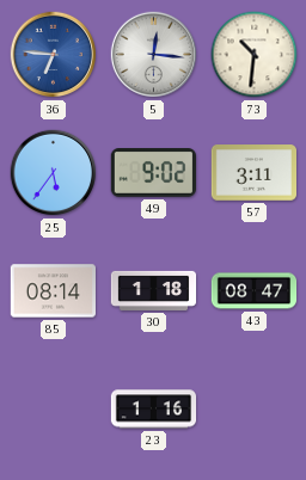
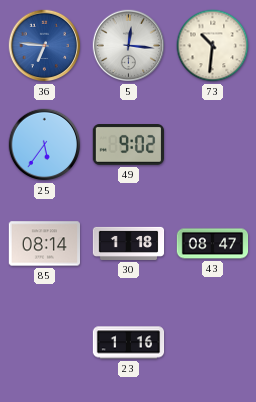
57: 3:11 -> none (253, 173)
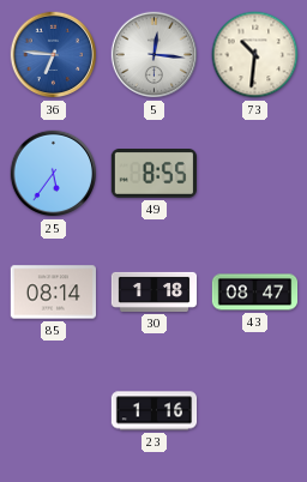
49: 9:02 -> 8:55 (153, 174)
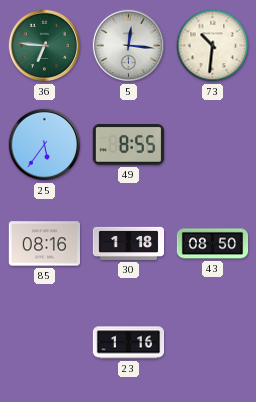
36 dial: blue -> green (45, 46)
85: 08:14 -> 08:16 (44, 244)
43: 08:47 -> 08:50 (213, 244)
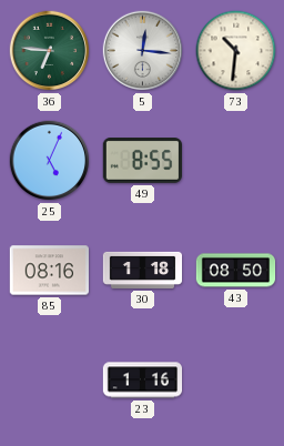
25: 5:36 -> 5:04 (50, 161)
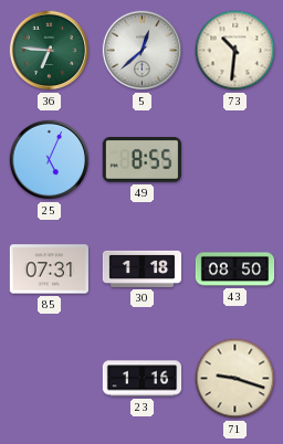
5: 12:16 -> 12:38 (143, 51)
85: 08:16 -> 07:31 (49, 269)
71: none -> 9:18 (235, 379)
